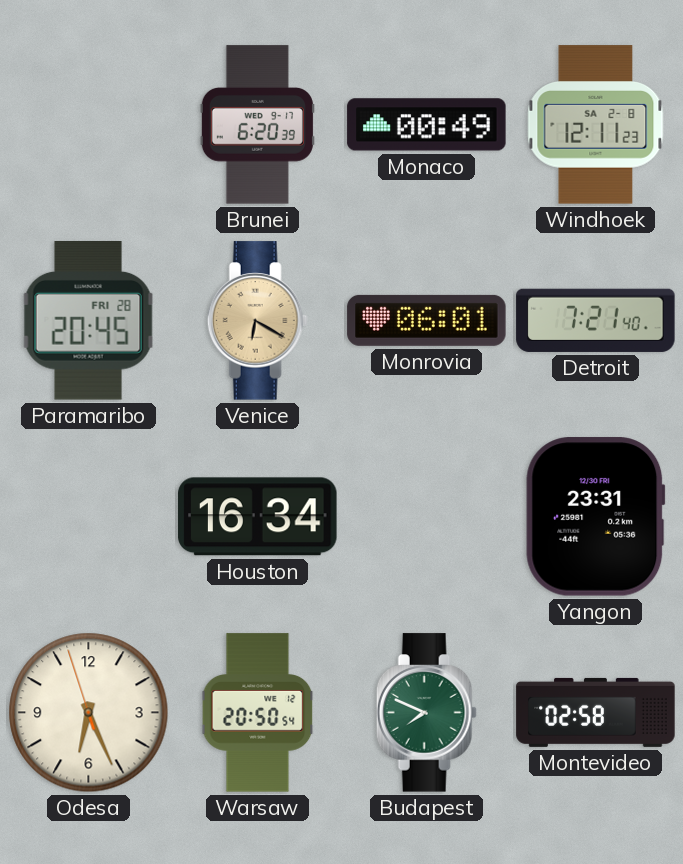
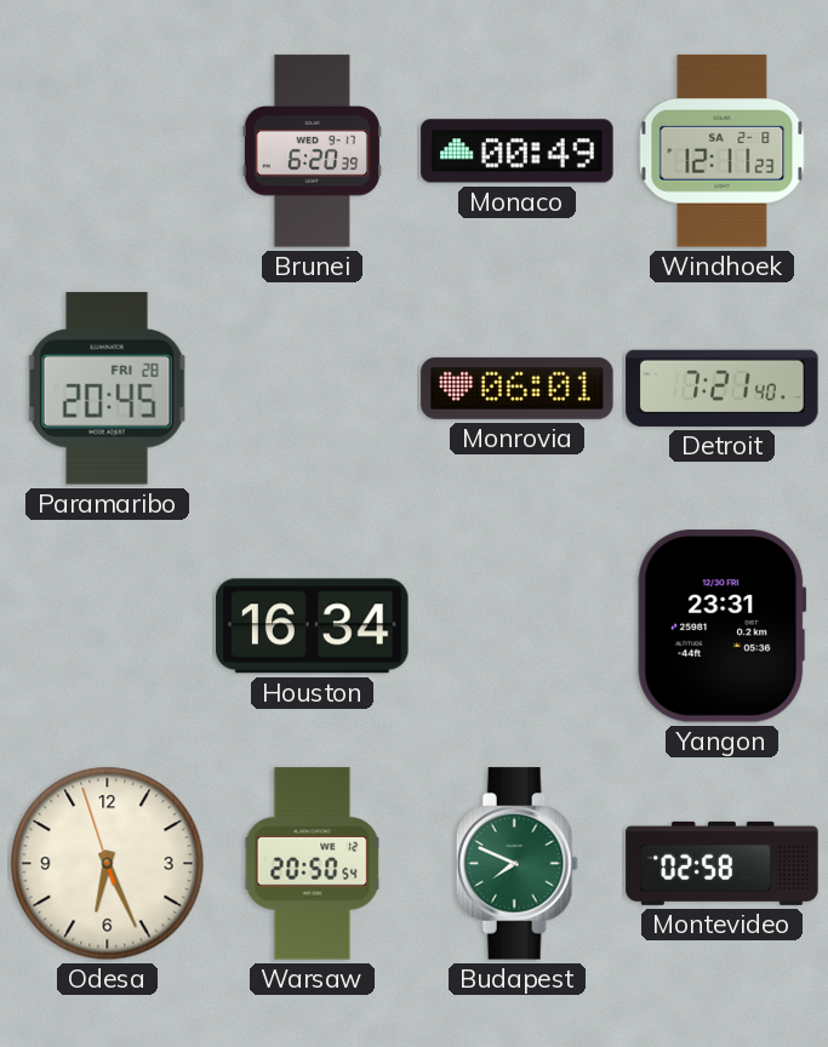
Venice: 6:20 -> none (257, 321)
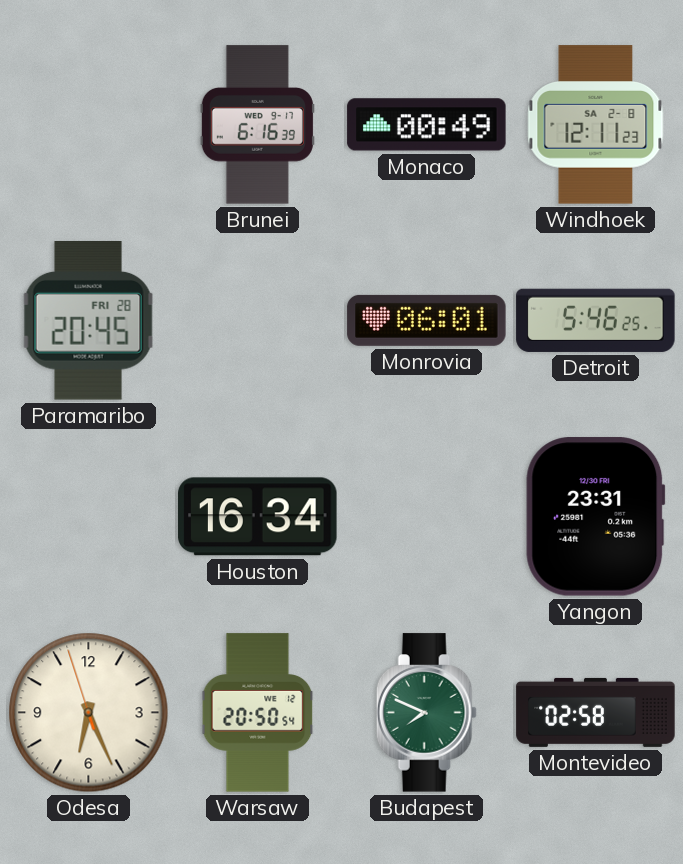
Brunei: 6:20 -> 6:16 (257, 125)
Detroit: 7:21 -> 5:46 (596, 320)
